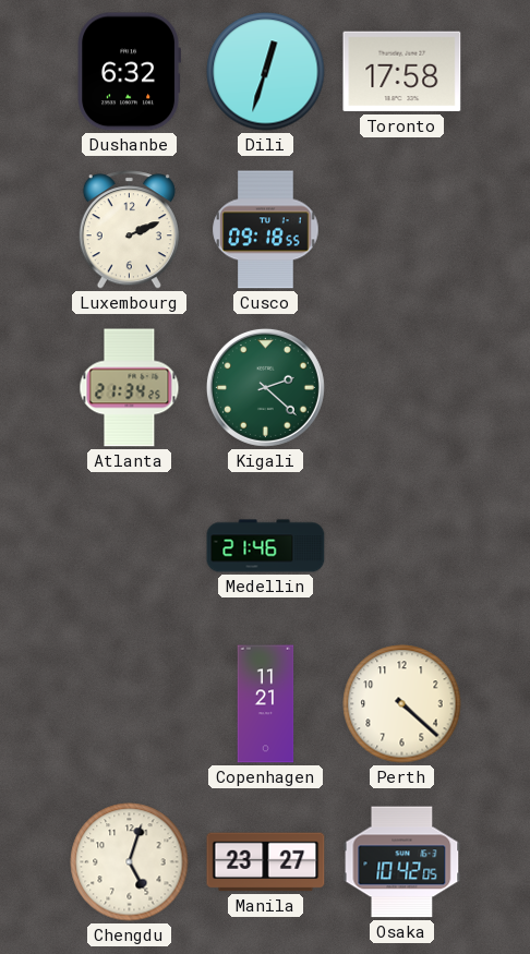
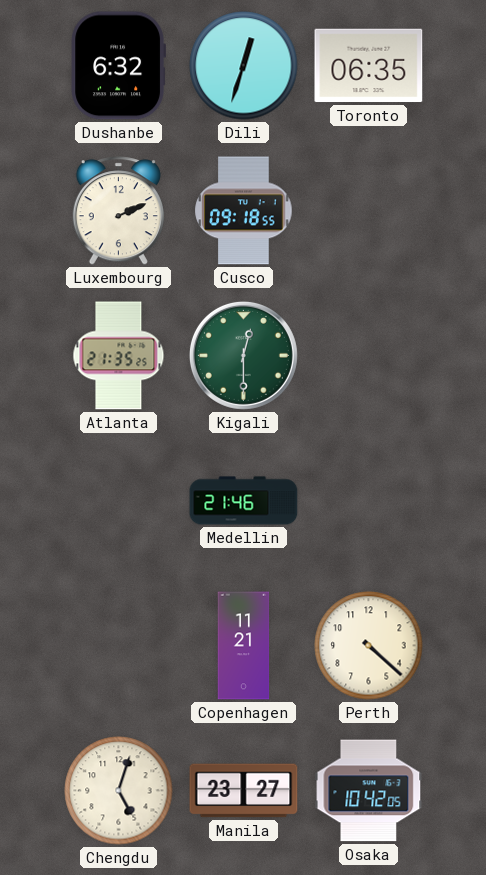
Toronto: 17:58 -> 06:35 (369, 66)
Atlanta: 21:34 -> 21:35 (119, 356)
Kigali: 2:22 -> 12:30 (243, 355)
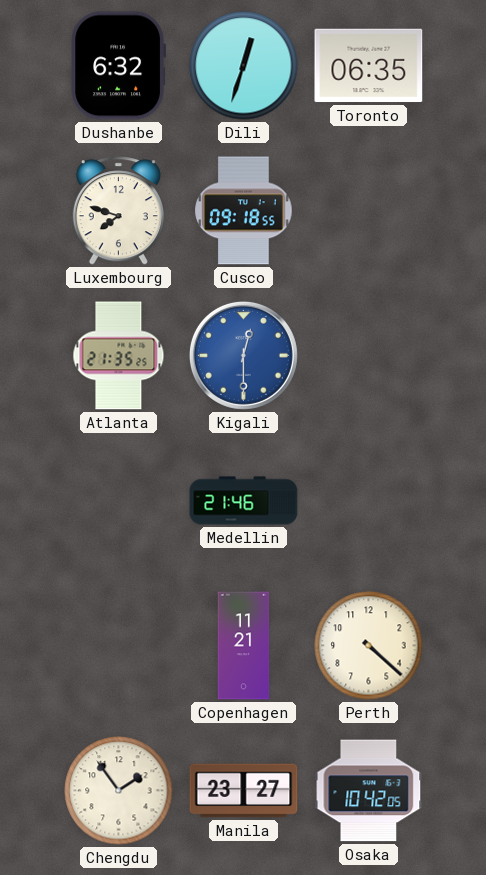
Luxembourg: 2:11 -> 7:48 (118, 211)
Kigali dial: green -> blue (243, 355)
Chengdu: 5:03 -> 1:54 (119, 791)
